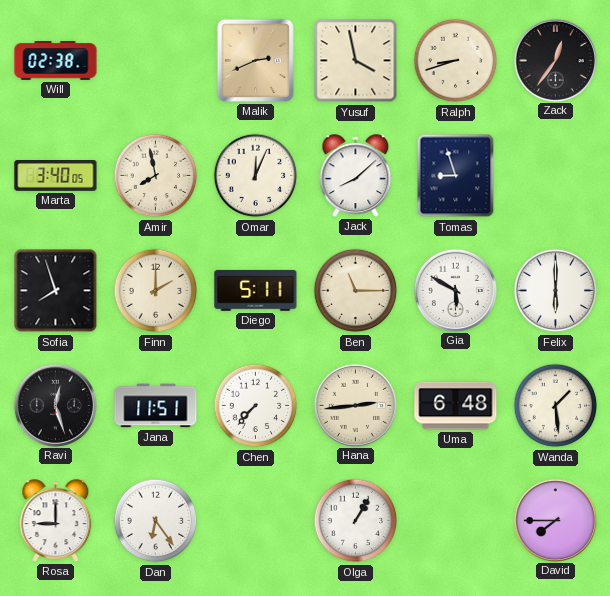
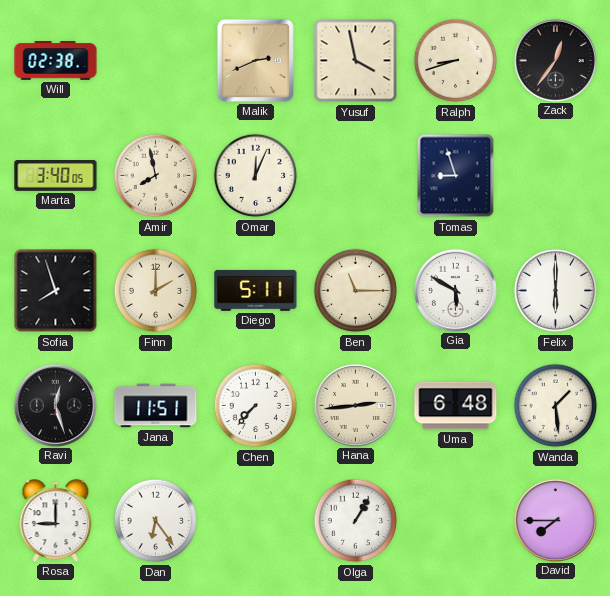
Jack: 8:08 -> none (356, 176)
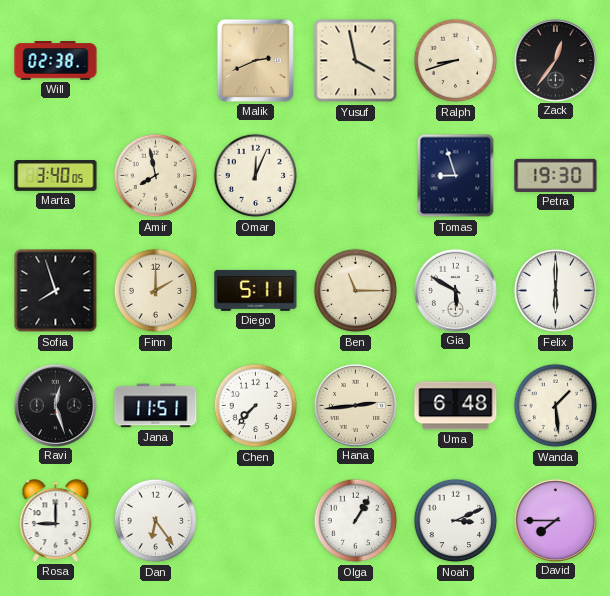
Petra: none -> 19:30 (556, 175)
Noah: none -> 3:11 (456, 521)
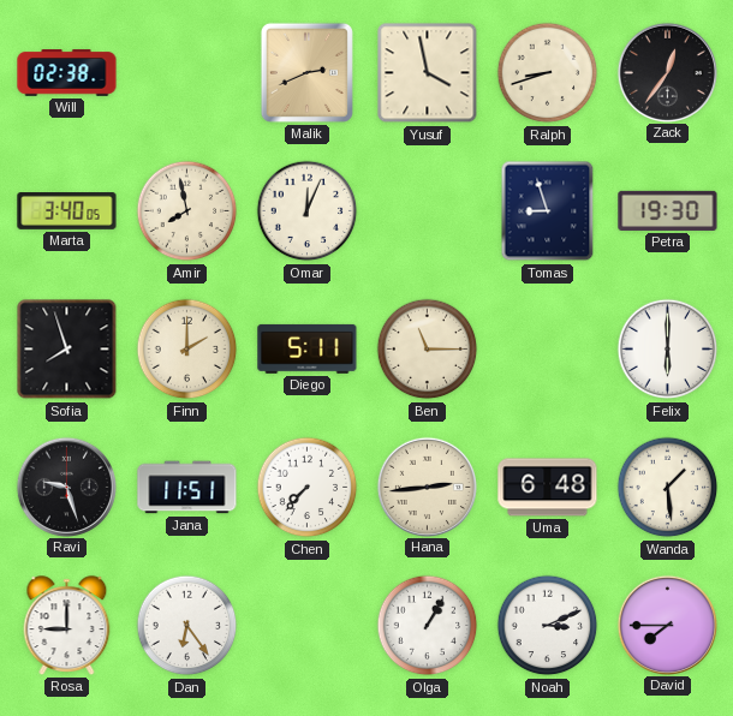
Gia: 5:50 -> none (455, 290)
Ravi: 12:27 -> 9:27 (66, 487)
